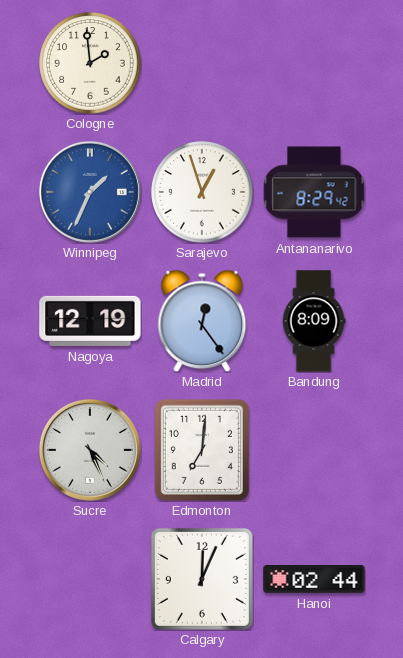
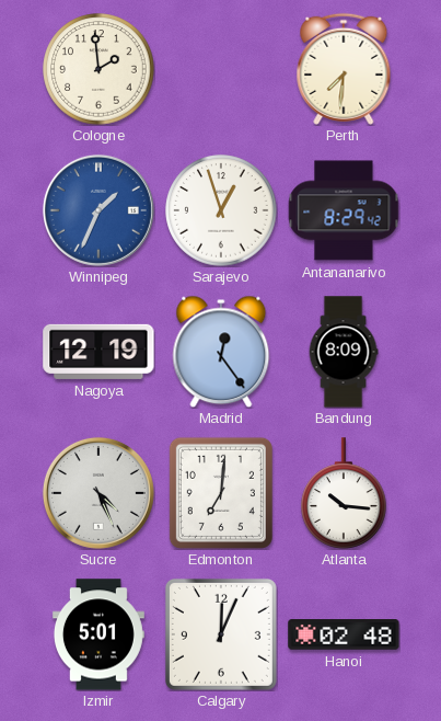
Perth: none -> 7:31 (344, 69)
Atlanta: none -> 10:16 (344, 493)
Izmir: none -> 5:01 (98, 634)
Hanoi: 02:44 -> 02:48 (344, 636)
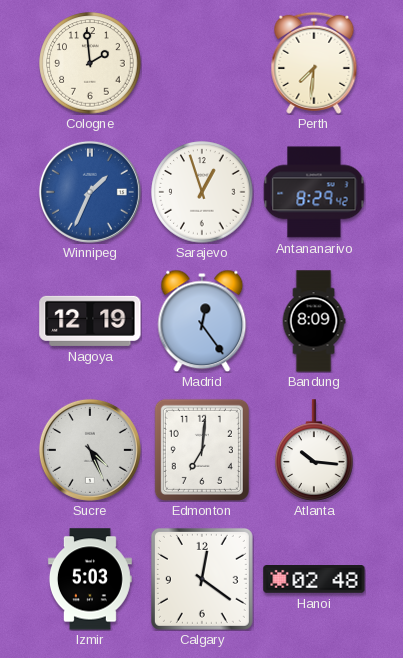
Izmir: 5:01 -> 5:03 (90, 579)
Calgary: 12:04 -> 12:21 (202, 579)
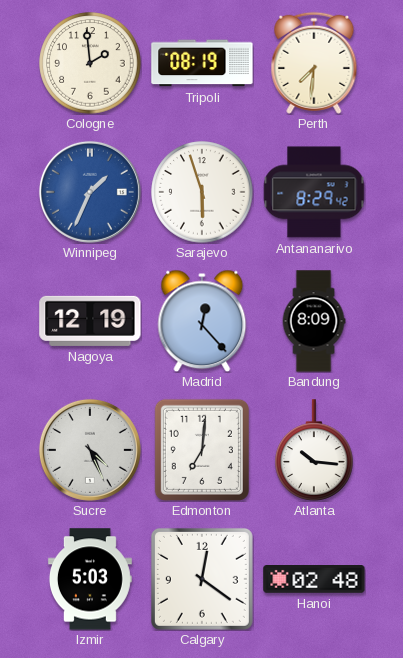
Tripoli: none -> 08:19 (202, 63)
Sarajevo: 12:57 -> 5:57 (202, 192)
Madrid: 12:24 -> 12:23 (202, 321)
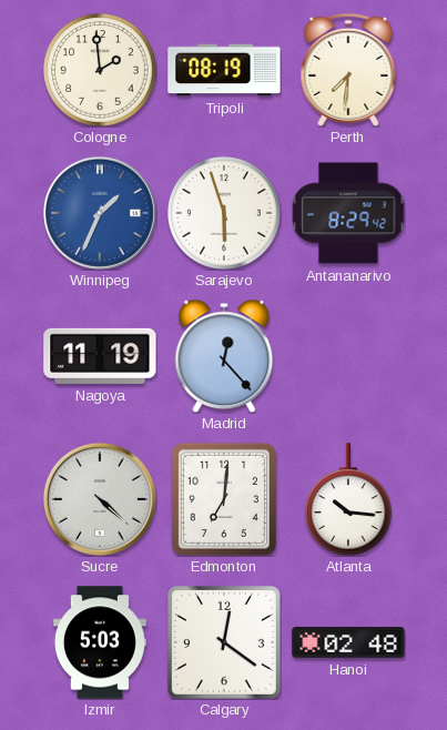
Nagoya: 12:19 -> 11:19 (100, 356)
Bandung: 8:09 -> none (314, 321)
Sucre: 4:26 -> 4:22 (100, 499)
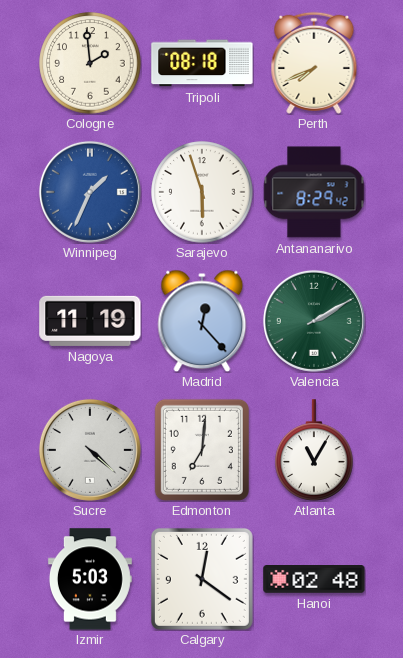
Tripoli: 08:19 -> 08:18 (202, 63)
Perth: 7:31 -> 7:41 (314, 63)
Valencia: none -> 2:10 (314, 321)
Atlanta: 10:16 -> 11:05 (314, 450)
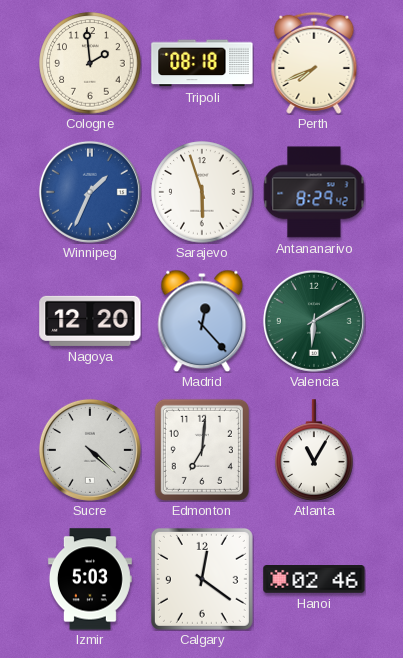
Nagoya: 11:19 -> 12:20 (90, 321)
Valencia: 2:10 -> 6:10 (314, 321)
Hanoi: 02:48 -> 02:46 (314, 580)
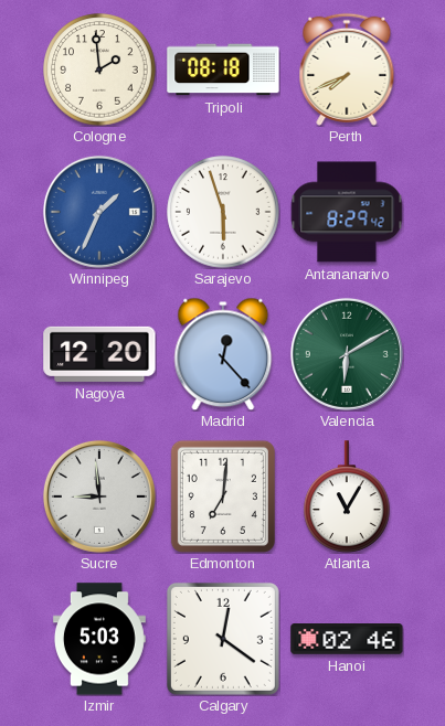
Sucre: 4:22 -> 8:59 (99, 497)
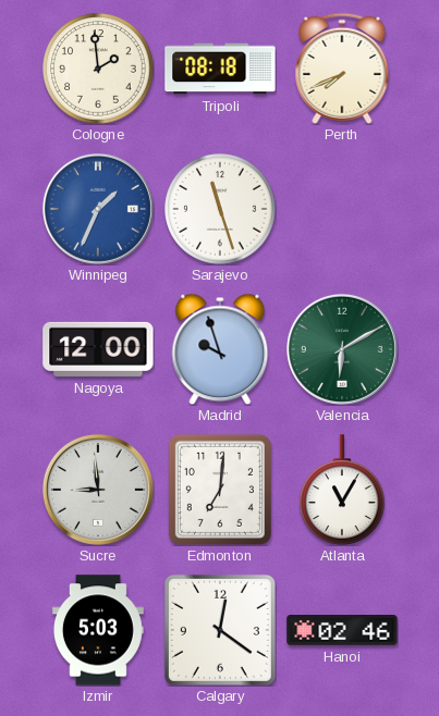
Sarajevo: 5:57 -> 11:27 (220, 209)
Antananarivo: 8:29 -> none (347, 212)
Nagoya: 12:20 -> 12:00 (98, 349)
Madrid: 12:23 -> 9:57 (220, 349)
